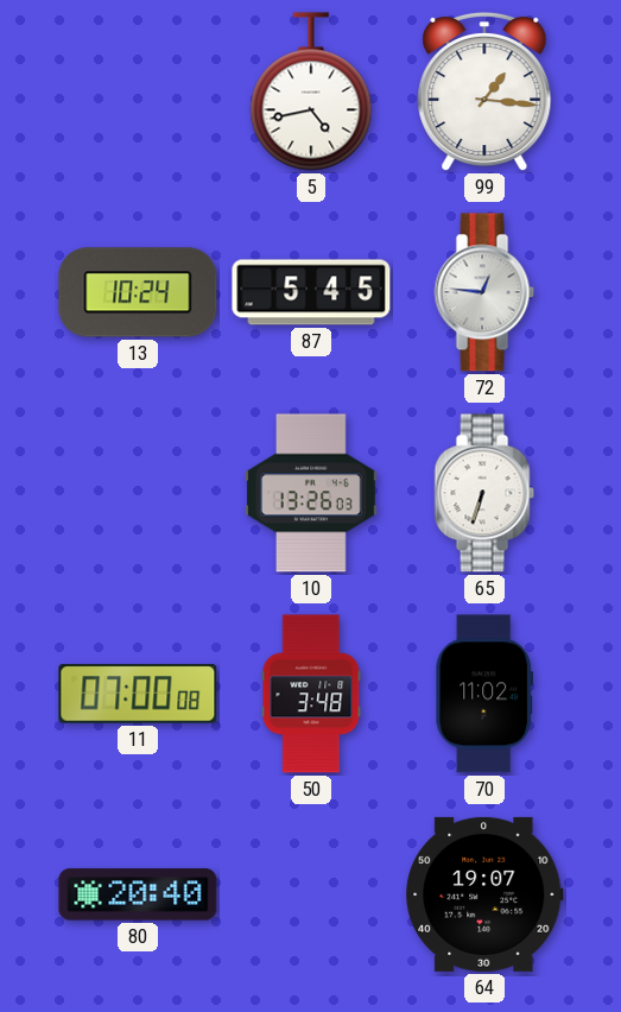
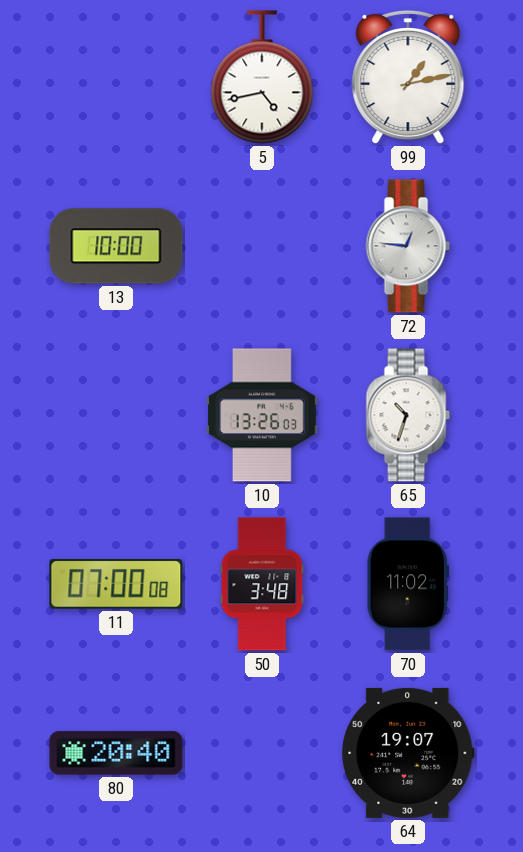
99: 1:16 -> 1:13 (408, 77)
13: 10:24 -> 10:00 (116, 246)
87: 5:45 -> none (311, 292)
65: 6:33 -> 10:33 (408, 415)
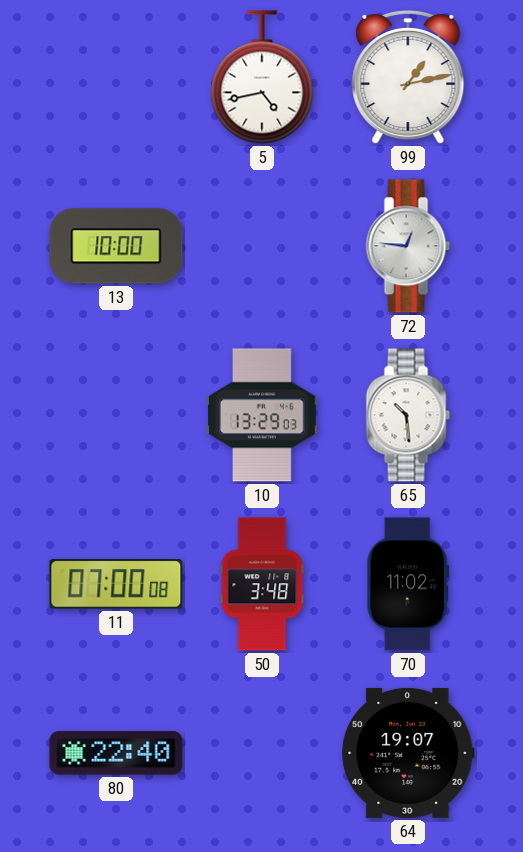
10: 13:26 -> 13:29 (262, 415)
65: 10:33 -> 10:29 (408, 415)
80: 20:40 -> 22:40 (116, 753)
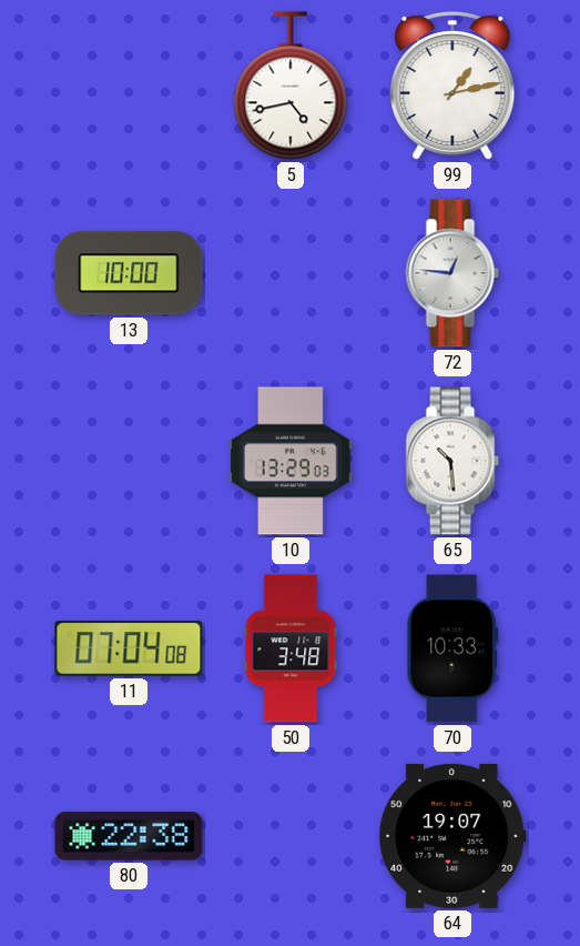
11: 07:00 -> 07:04 (129, 648)
70: 11:02 -> 10:33 (452, 648)
80: 22:40 -> 22:38 (129, 836)
